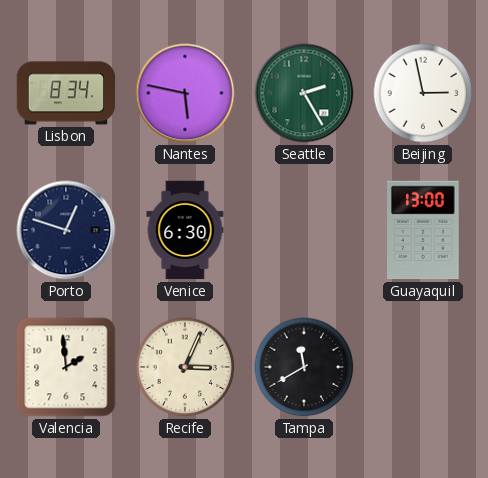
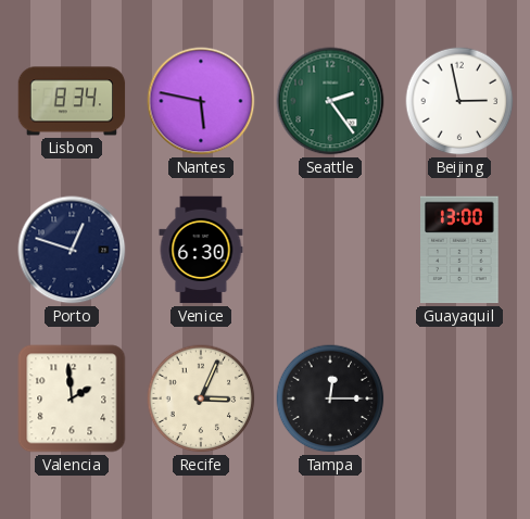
Seattle: 2:25 -> 2:24 (330, 101)
Tampa: 11:40 -> 12:15 (330, 398)
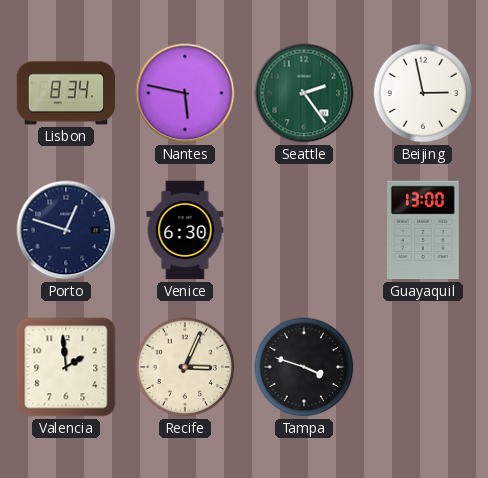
Tampa: 12:15 -> 3:48 (304, 367)
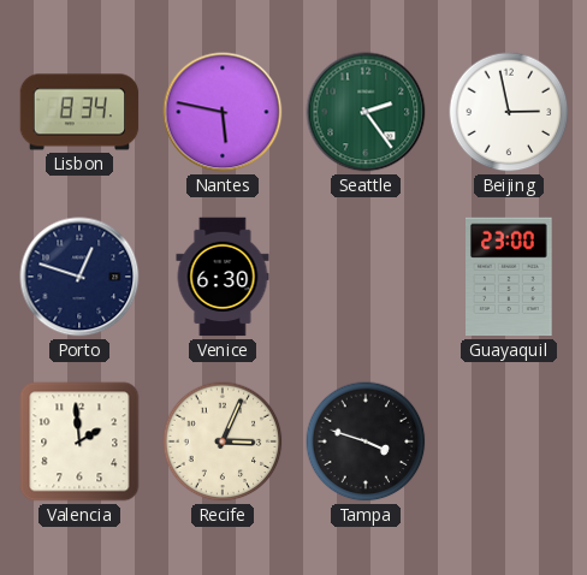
Guayaquil: 13:00 -> 23:00 (509, 277)
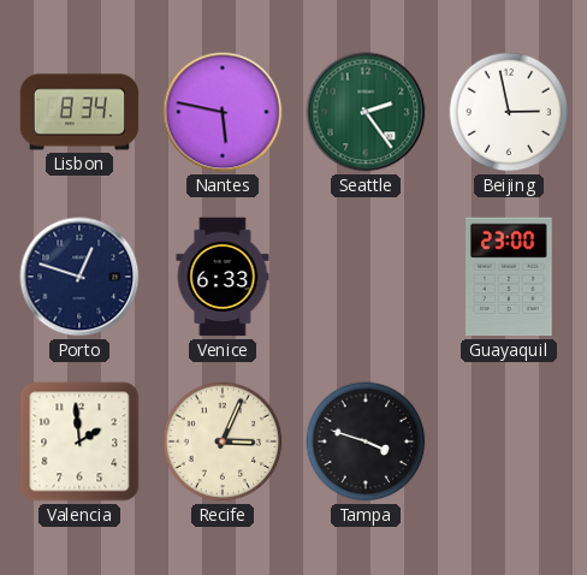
Venice: 6:30 -> 6:33 (223, 277)
